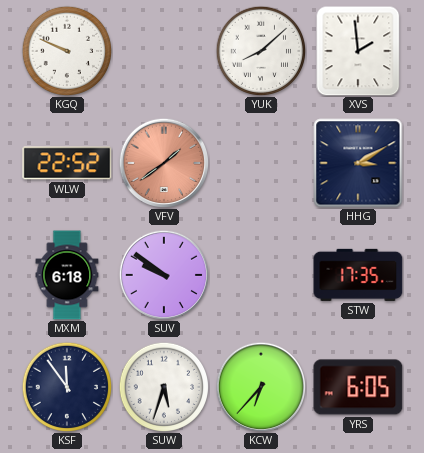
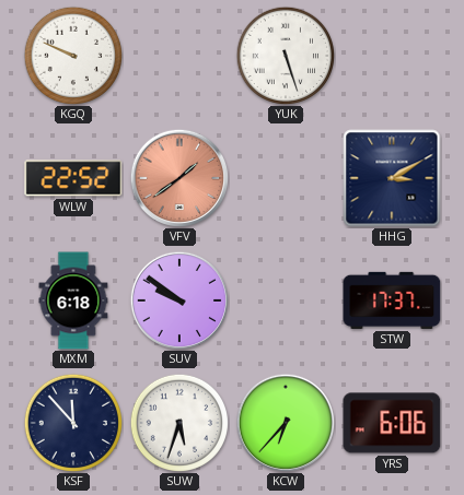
YUK: 8:08 -> 5:27 (286, 56)
XVS: 1:59 -> none (358, 51)
STW: 17:35 -> 17:37 (392, 300)
KSF: 11:54 -> 11:53 (73, 423)
YRS: 6:05 -> 6:06 (392, 423)
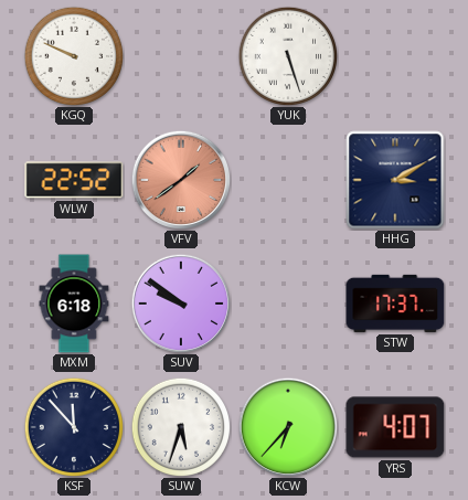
YRS: 6:06 -> 4:07 (395, 427)
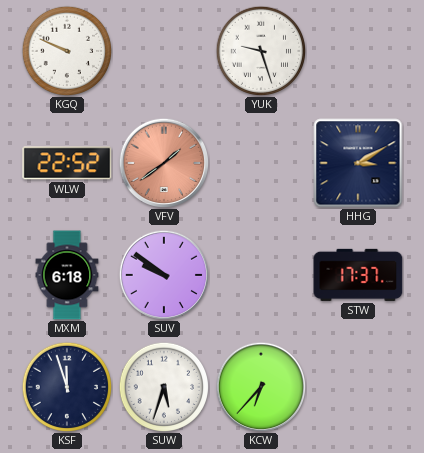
YUK: 5:27 -> 9:27 (261, 51)
KSF: 11:53 -> 11:57 (67, 387)
YRS: 4:07 -> none (395, 427)
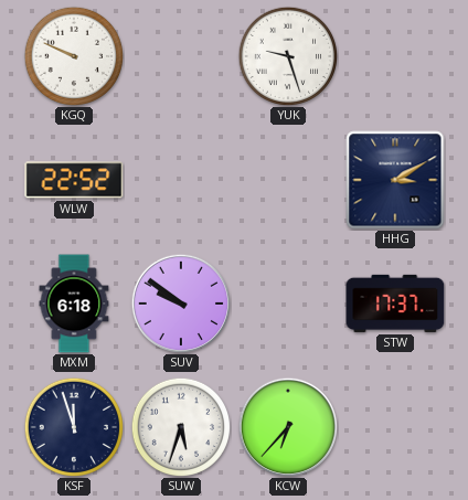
VFV: 1:39 -> none (163, 162)
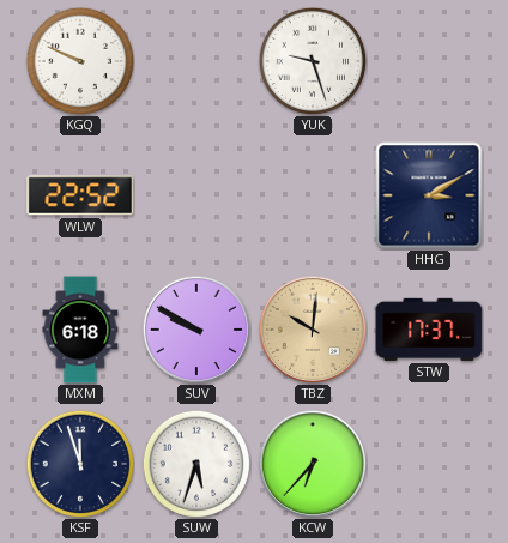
SUV: 9:51 -> 9:50 (195, 328)
TBZ: none -> 10:01 (312, 328)
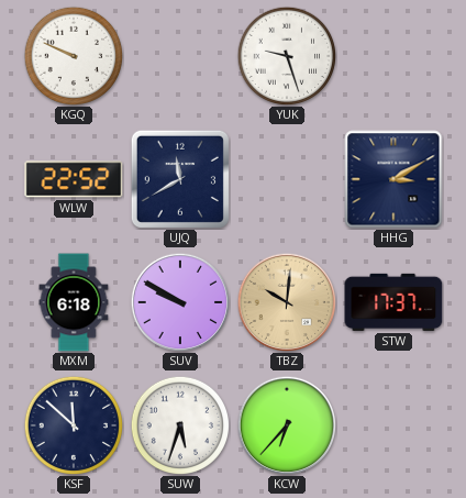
UJQ: none -> 11:40 (180, 179)
KSF: 11:57 -> 11:52 (74, 425)
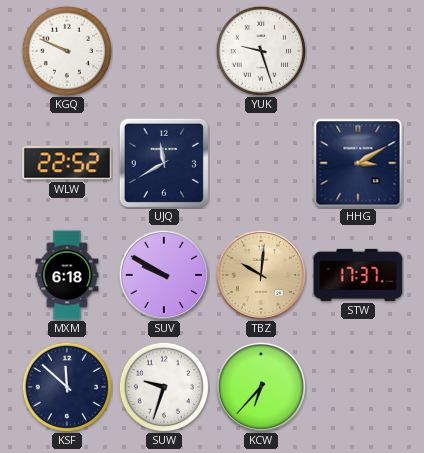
SUW: 5:33 -> 9:33 (164, 387)
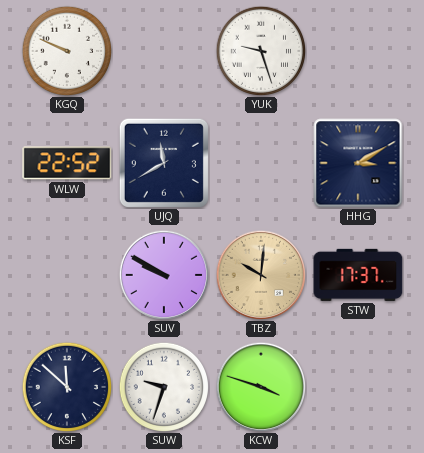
MXM: 6:18 -> none (67, 275)
KCW: 6:37 -> 3:48 (260, 386)
